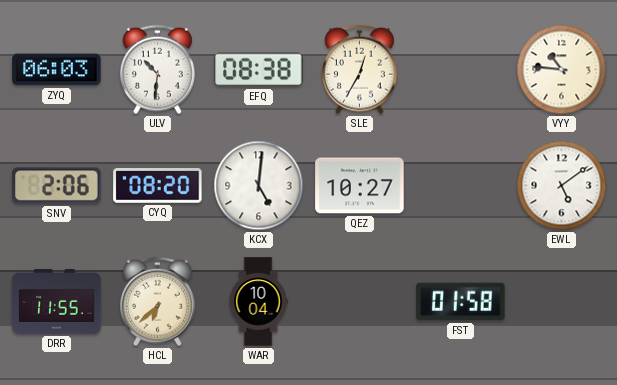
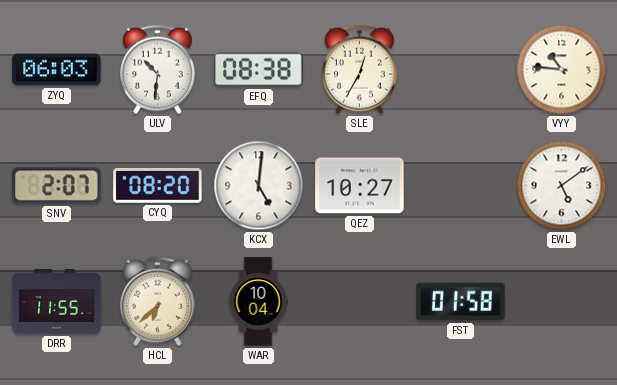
SNV: 2:06 -> 2:07 (57, 186)
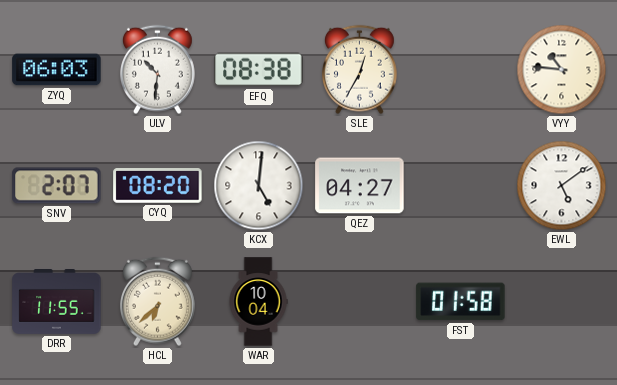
QEZ: 10:27 -> 04:27 (360, 186)
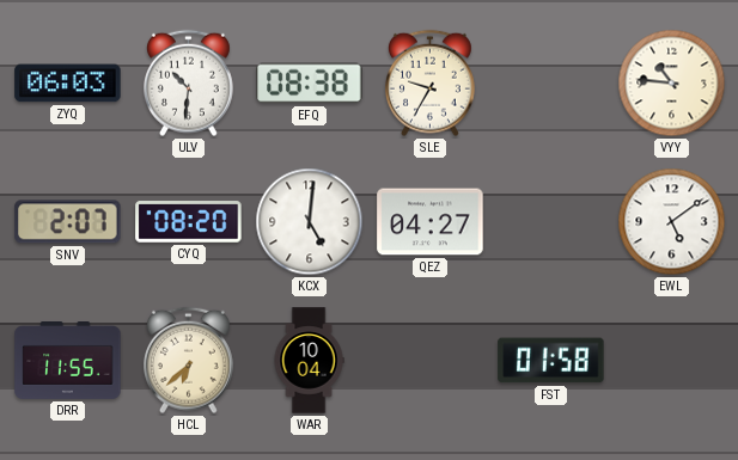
SLE: 12:35 -> 9:35 (429, 84)
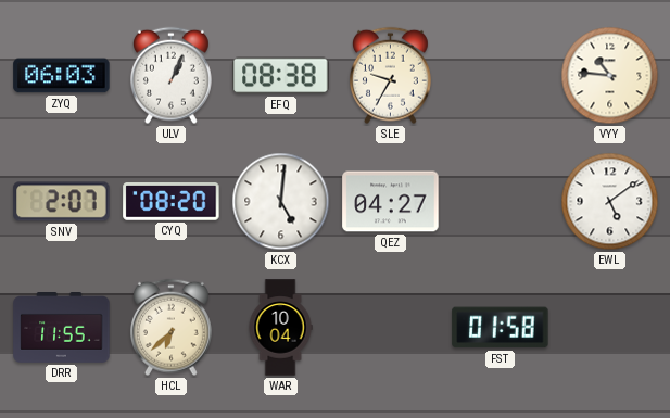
ULV: 10:31 -> 1:04 (170, 76)
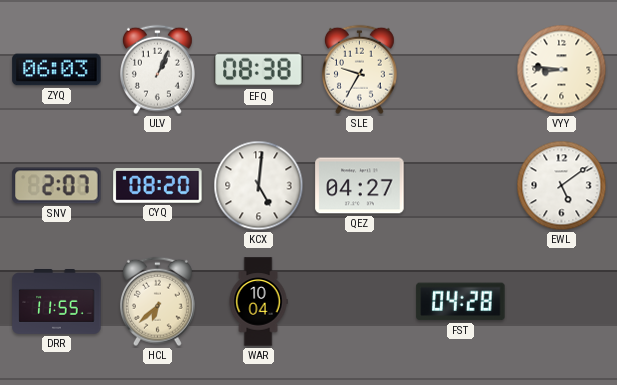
VYY: 10:46 -> 8:46 (562, 70)
FST: 01:58 -> 04:28 (461, 302)
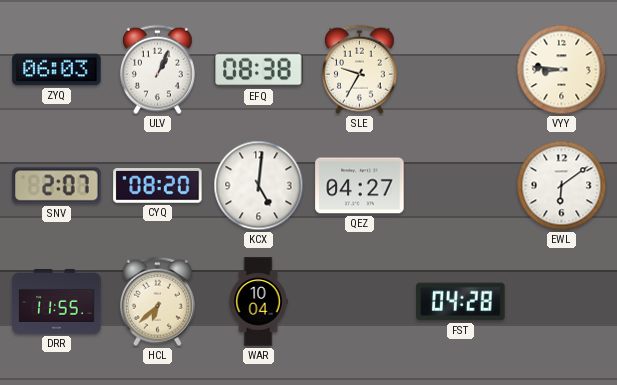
EWL: 5:09 -> 6:09 (562, 186)
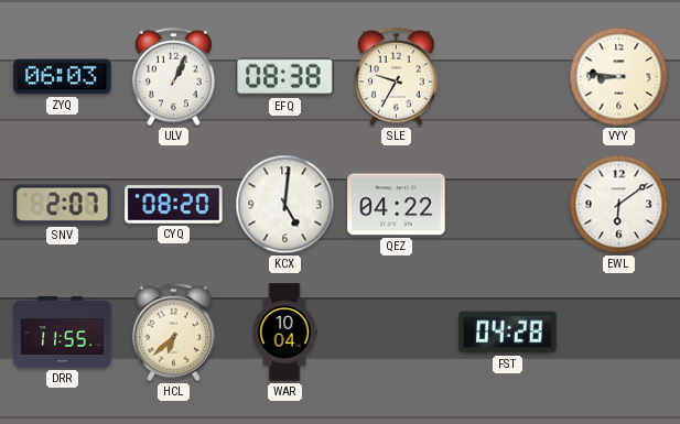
QEZ: 04:27 -> 04:22 (397, 205)
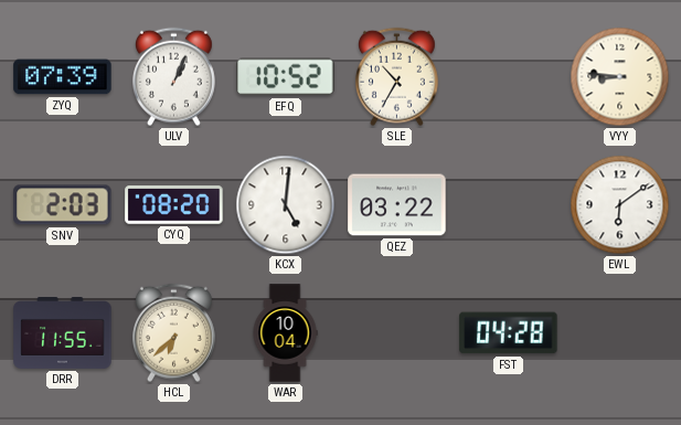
ZYQ: 06:03 -> 07:39 (63, 77)
EFQ: 08:38 -> 10:52 (286, 77)
SLE: 9:35 -> 10:35 (396, 77)
SNV: 2:07 -> 2:03 (63, 205)
QEZ: 04:22 -> 03:22 (397, 205)
